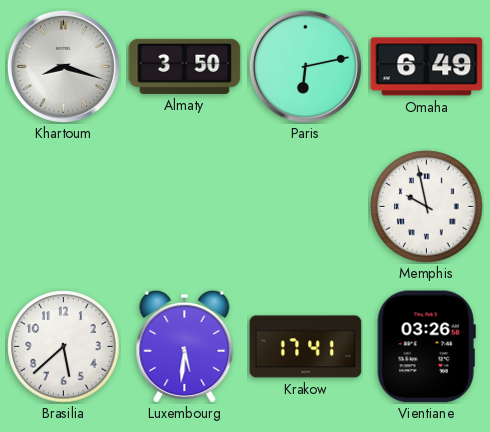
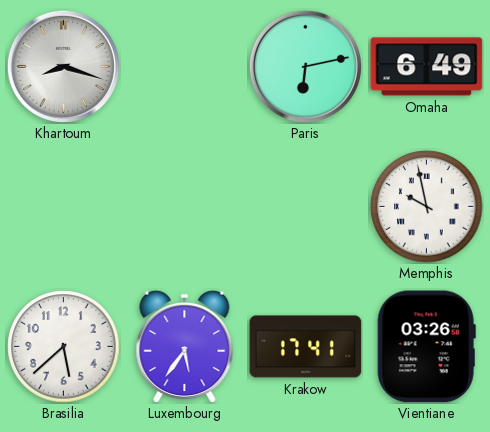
Almaty: 3:50 -> none (185, 66)
Luxembourg: 5:31 -> 5:36 (185, 346)
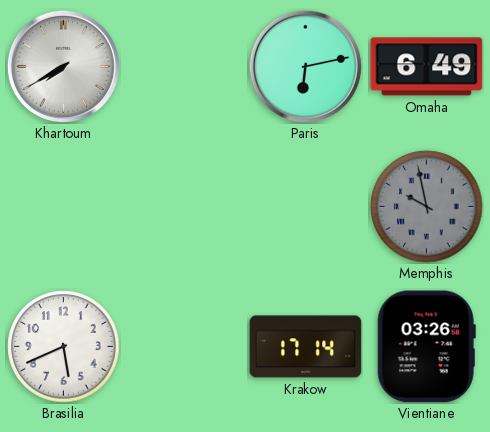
Khartoum: 8:18 -> 7:40 (63, 66)
Memphis dial: white -> grey (427, 207)
Brasilia: 5:38 -> 5:41 (64, 347)
Luxembourg: 5:36 -> none (185, 346)
Krakow: 17:41 -> 17:14 (306, 347)
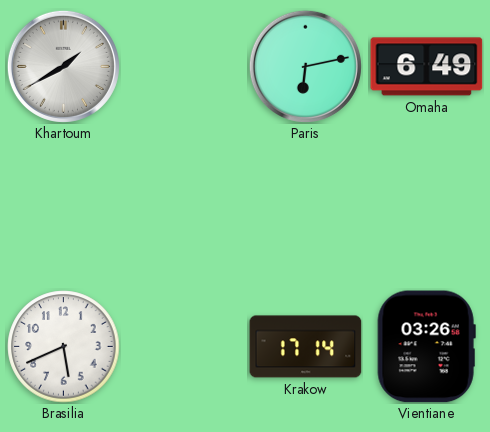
Khartoum: 7:40 -> 1:40 (63, 66)
Memphis: 9:58 -> none (427, 207)
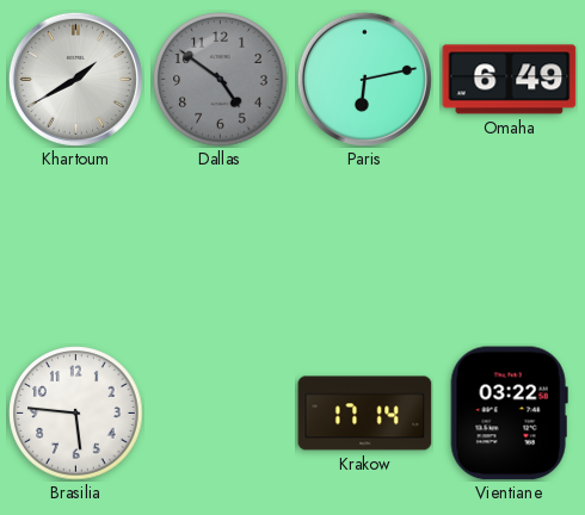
Dallas: none -> 4:51 (221, 80)
Brasilia: 5:41 -> 5:46 (76, 414)
Vientiane: 03:26 -> 03:22 (509, 414)
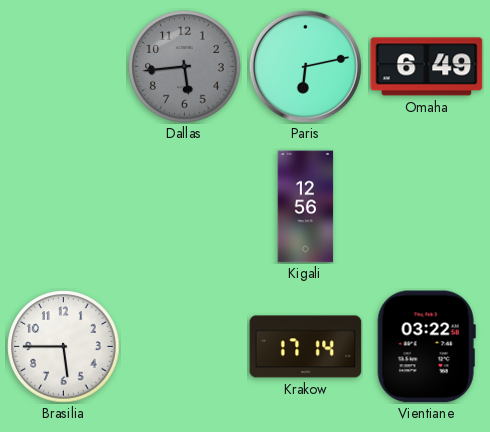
Khartoum: 1:40 -> none (75, 79)
Dallas: 4:51 -> 5:44 (185, 67)
Kigali: none -> 12:56 (306, 207)
Brasilia: 5:46 -> 5:45 (64, 347)
